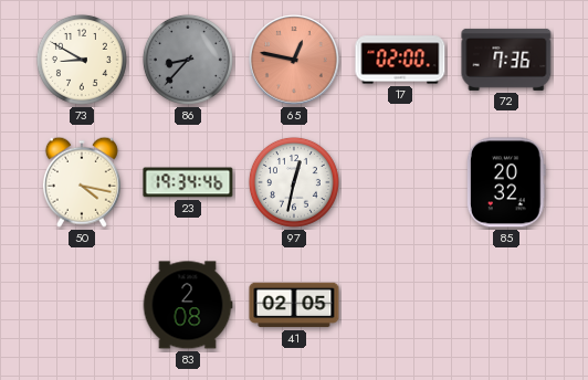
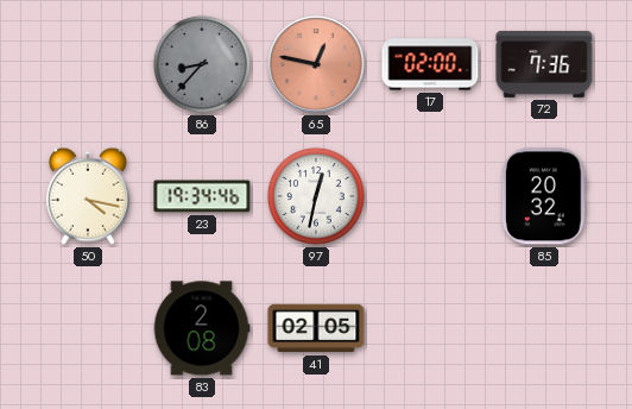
73: 8:50 -> none (82, 60)
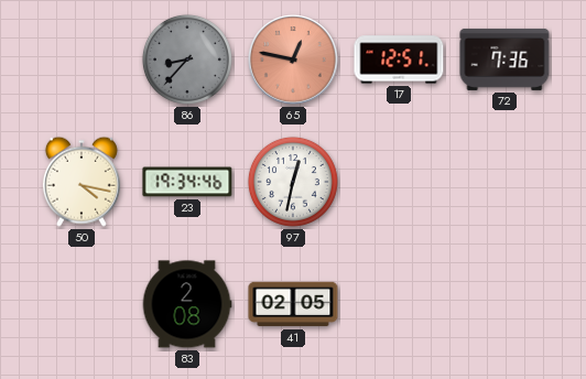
17: 02:00 -> 12:51 (399, 59)
85: 20:32 -> none (544, 196)
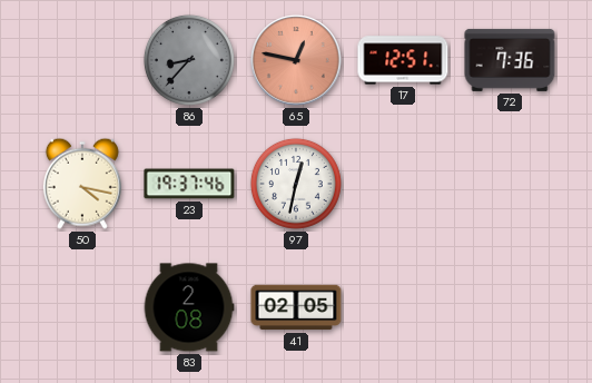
23: 19:34 -> 19:37 (189, 184)
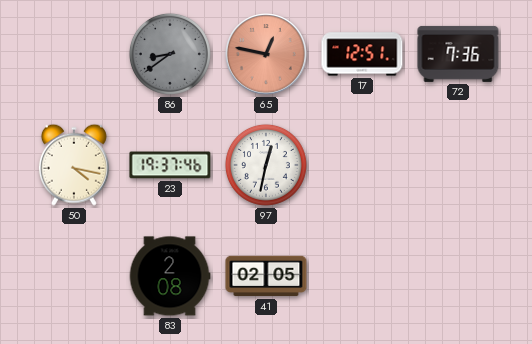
86: 8:37 -> 8:39 (170, 54)
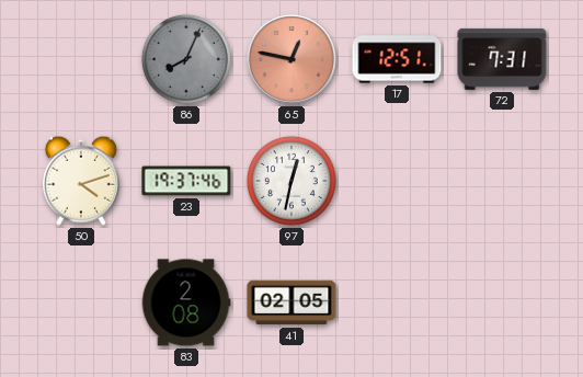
86: 8:39 -> 8:04 (186, 59)
72: 7:36 -> 7:31 (502, 59)
50: 4:17 -> 4:12 (81, 181)
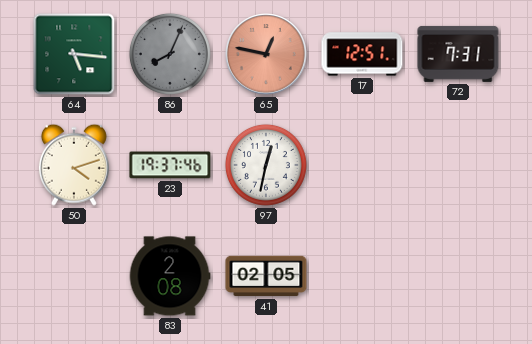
64: none -> 5:16 (74, 54)
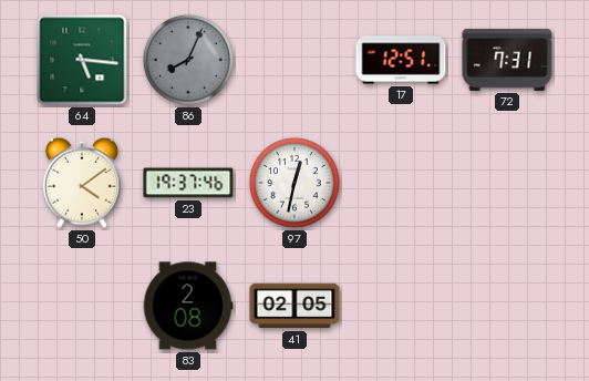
65: 12:47 -> none (266, 54)
50: 4:12 -> 4:09 (82, 183)
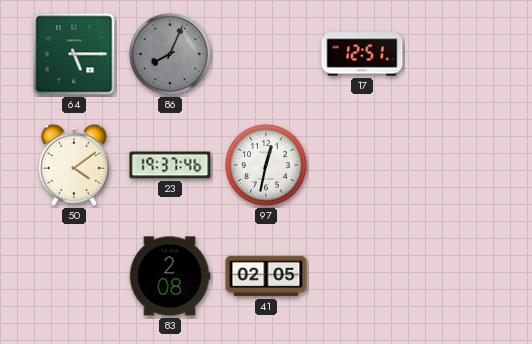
64: 5:16 -> 5:15 (74, 54)
72: 7:31 -> none (507, 60)
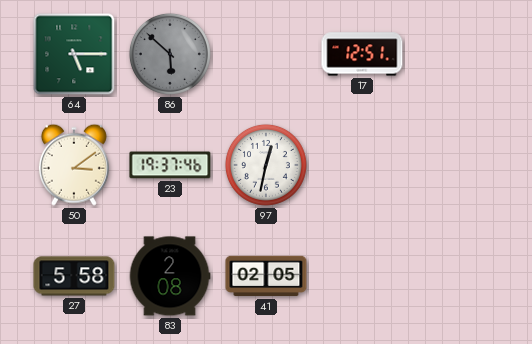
86: 8:04 -> 5:52 (170, 54)
50: 4:09 -> 3:09 (74, 165)
27: none -> 5:58 (74, 276)
